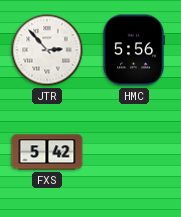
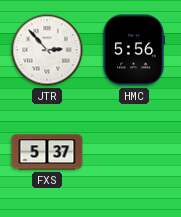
FXS: 5:42 -> 5:37 (47, 152)
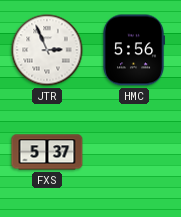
JTR: 2:53 -> 2:56 (47, 50)
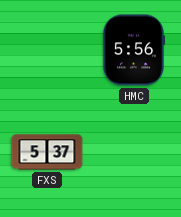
JTR: 2:56 -> none (47, 50)
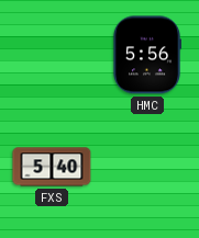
FXS: 5:37 -> 5:40 (52, 167)
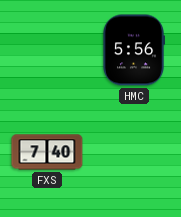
FXS: 5:40 -> 7:40 (47, 152)
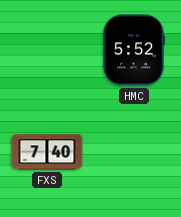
HMC: 5:56 -> 5:52 (133, 50)
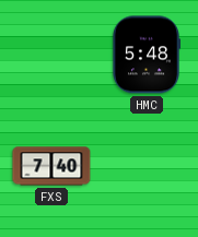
HMC: 5:52 -> 5:48 (145, 55)
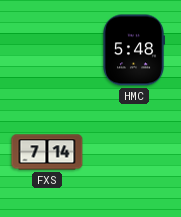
FXS: 7:40 -> 7:14 (47, 152)
